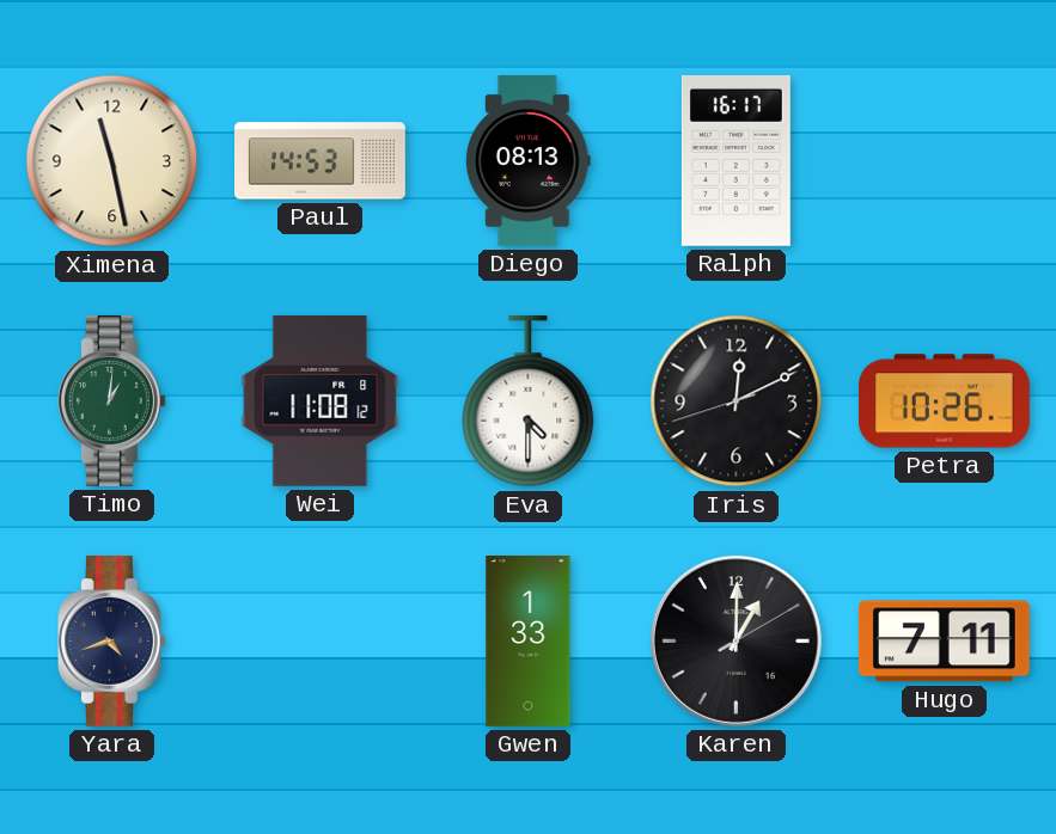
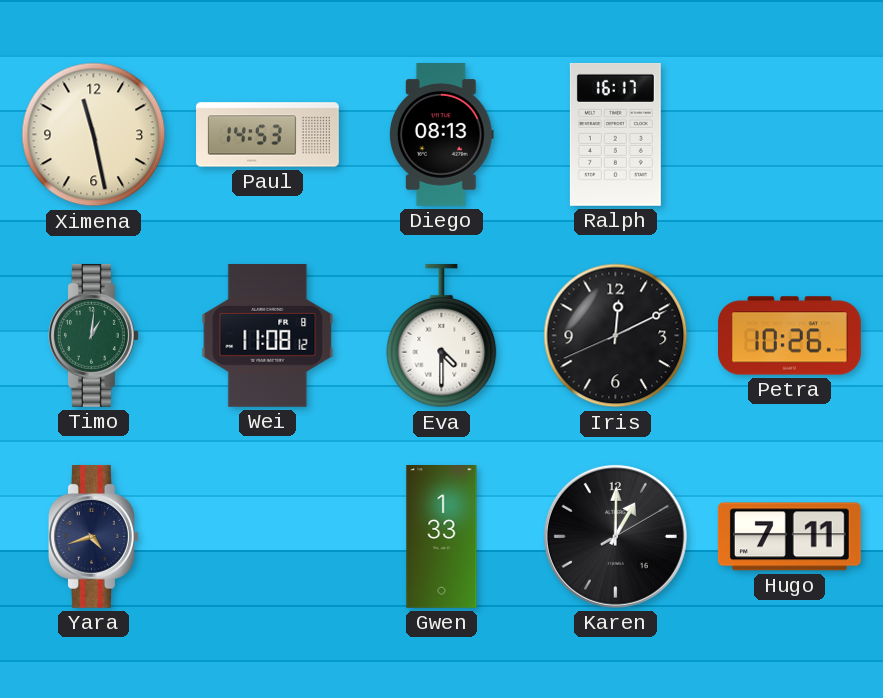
Iris: 12:10:42 -> 12:10:41 (616, 336)
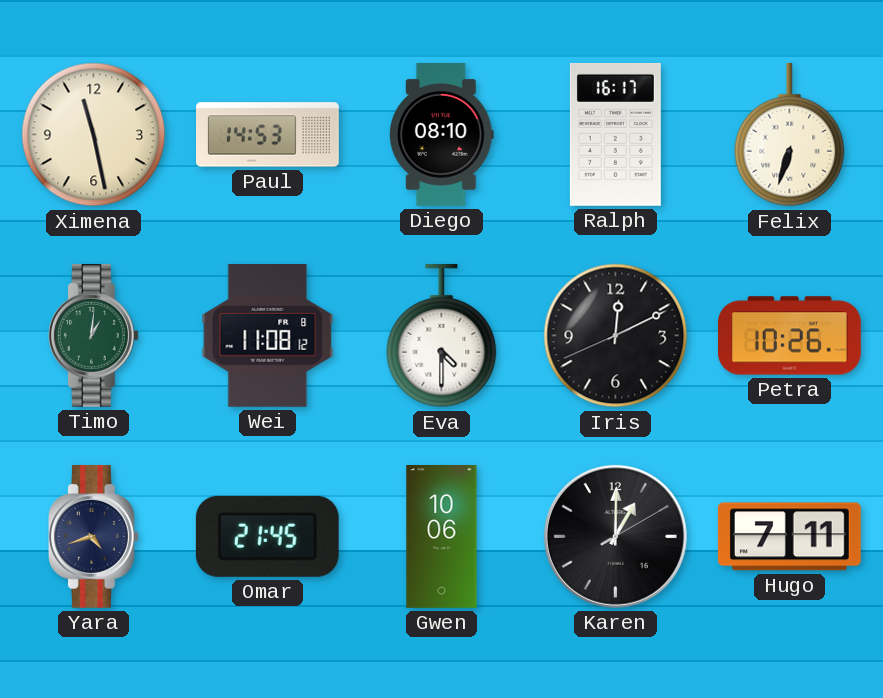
Diego: 08:13 -> 08:10 (442, 135)
Felix: none -> 6:33 (790, 135)
Omar: none -> 21:45 (267, 536)
Gwen: 1:33 -> 10:06 (442, 537)
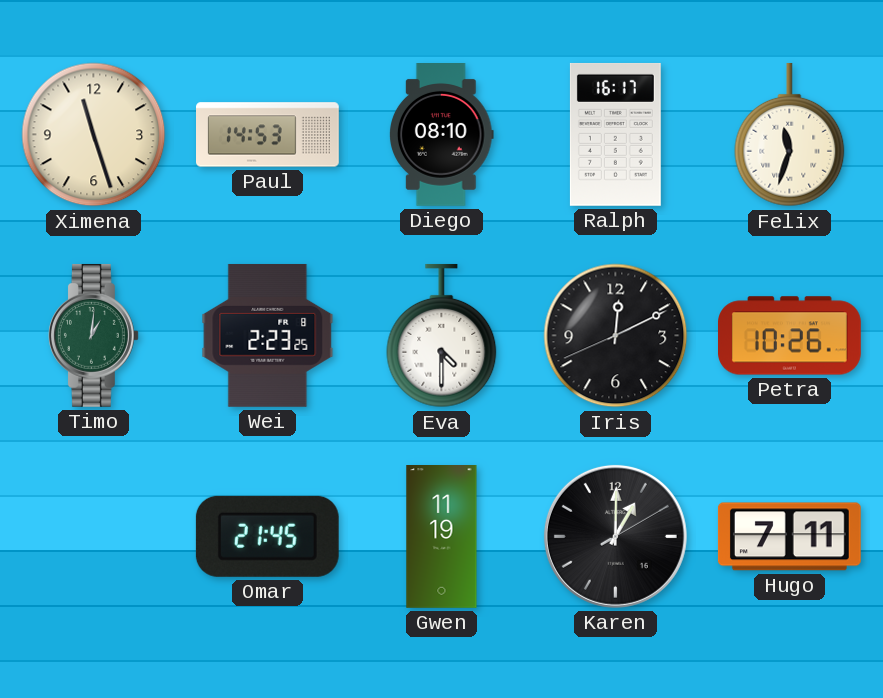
Ximena: 11:28 -> 11:27 (94, 135)
Felix: 6:33 -> 11:33 (790, 135)
Wei: 11:08 -> 2:23 (268, 335)
Yara: 4:42 -> none (93, 536)
Gwen: 10:06 -> 11:19 (442, 537)
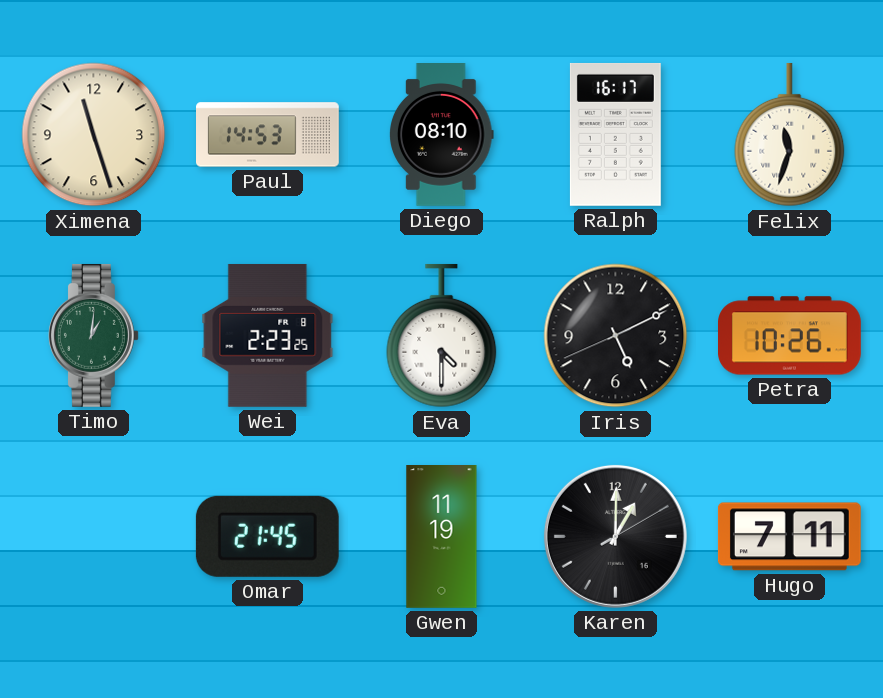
Iris: 12:10 -> 5:10 (616, 336)
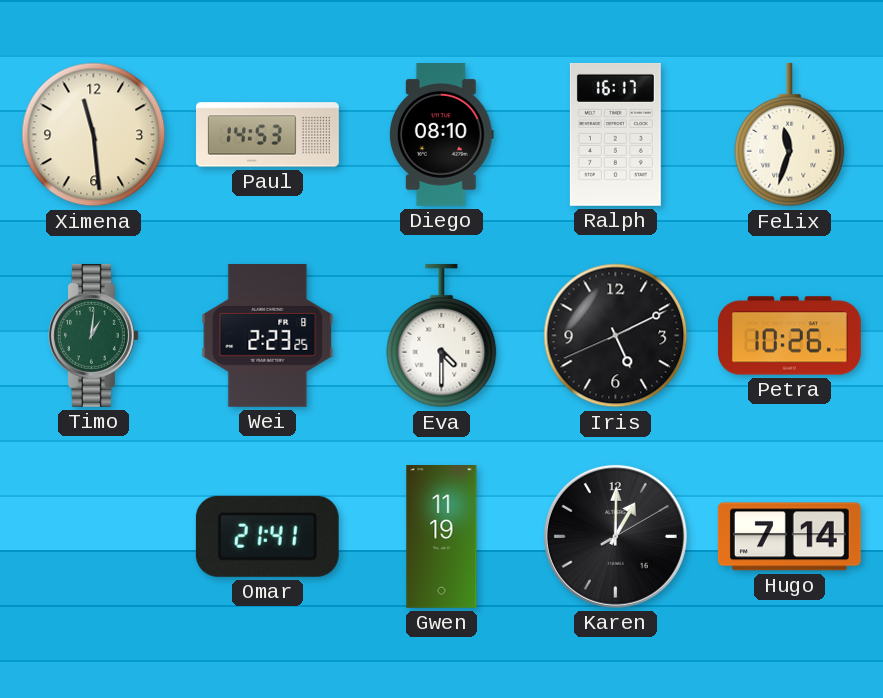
Ximena: 11:27 -> 11:29 (94, 135)
Omar: 21:45 -> 21:41 (267, 536)
Hugo: 7:11 -> 7:14 (789, 537)
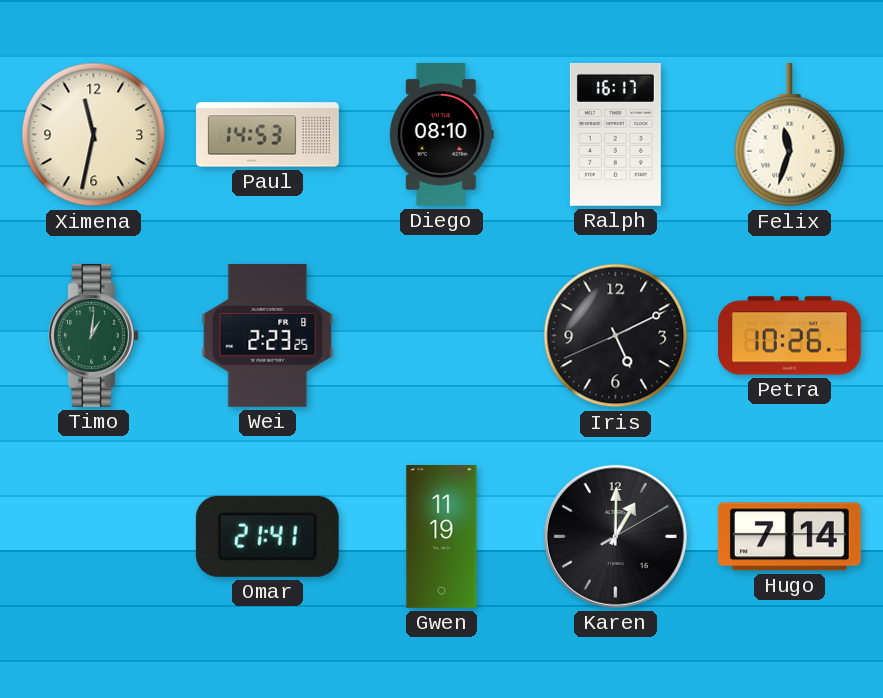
Ximena: 11:29 -> 11:32 (94, 135)
Eva: 4:30 -> none (442, 336)
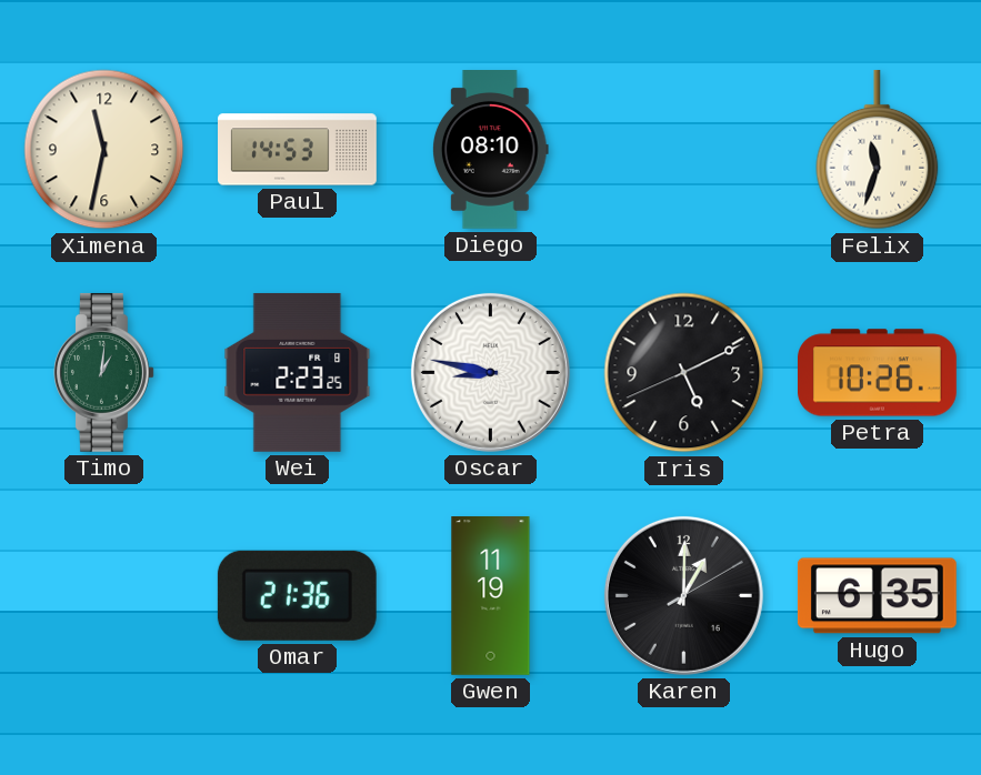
Ralph: 16:17 -> none (615, 134)
Oscar: none -> 8:47 (490, 372)
Omar: 21:41 -> 21:36 (297, 595)
Hugo: 7:14 -> 6:35 (877, 596)
